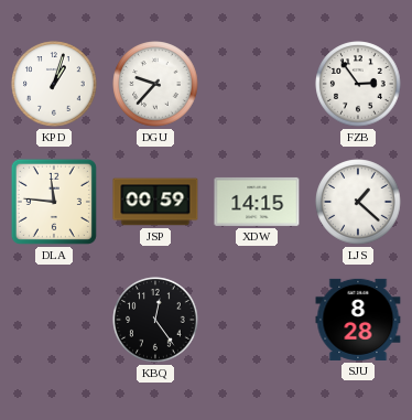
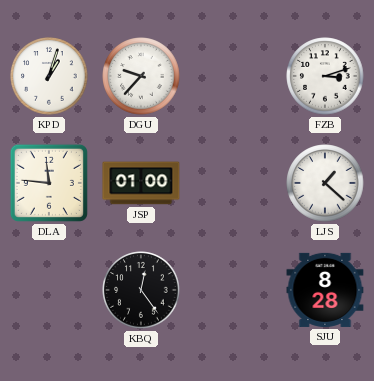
FZB: 2:54 -> 3:12 (325, 76)
JSP: 00:59 -> 01:00 (141, 183)
XDW: 14:15 -> none (257, 202)
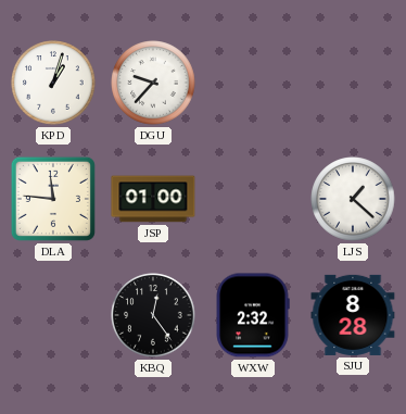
FZB: 3:12 -> none (325, 76)
WXW: none -> 2:32 (253, 315)
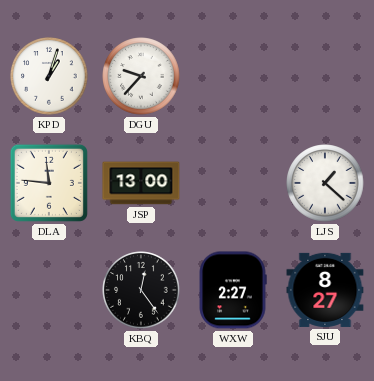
JSP: 01:00 -> 13:00 (141, 183)
WXW: 2:32 -> 2:27 (233, 290)
SJU: 8:28 -> 8:27 (325, 290)
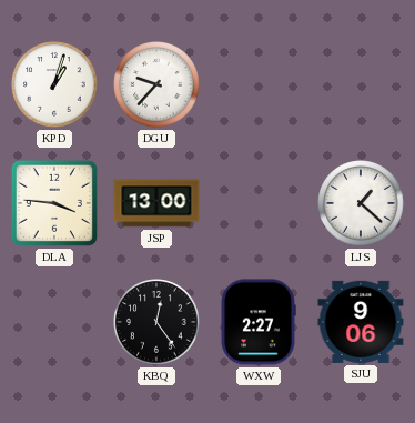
DLA: 11:46 -> 3:46 (54, 203)
SJU: 8:27 -> 9:06 (361, 322)
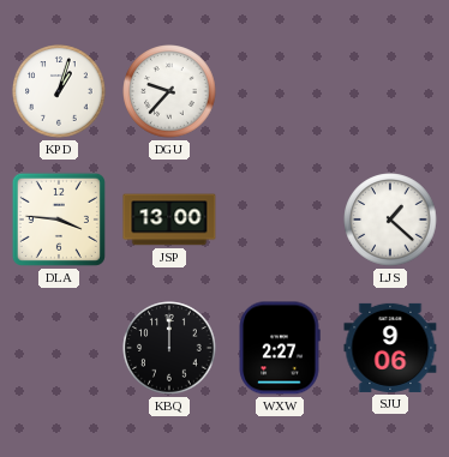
KBQ: 12:24 -> 12:00 (169, 348)
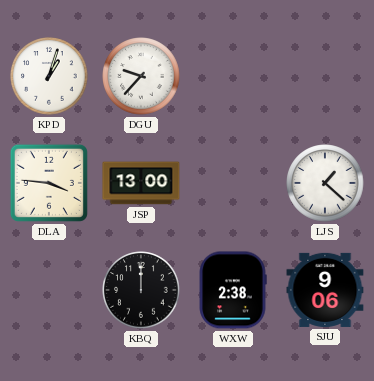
WXW: 2:27 -> 2:38 (233, 290)
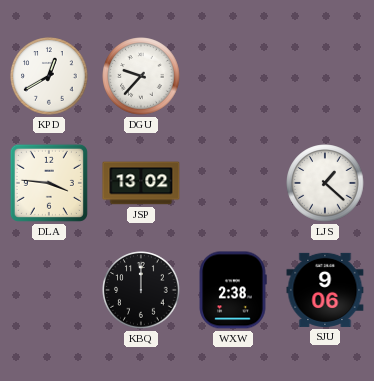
KPD: 1:03 -> 12:40 (49, 76)
JSP: 13:00 -> 13:02 (141, 183)
